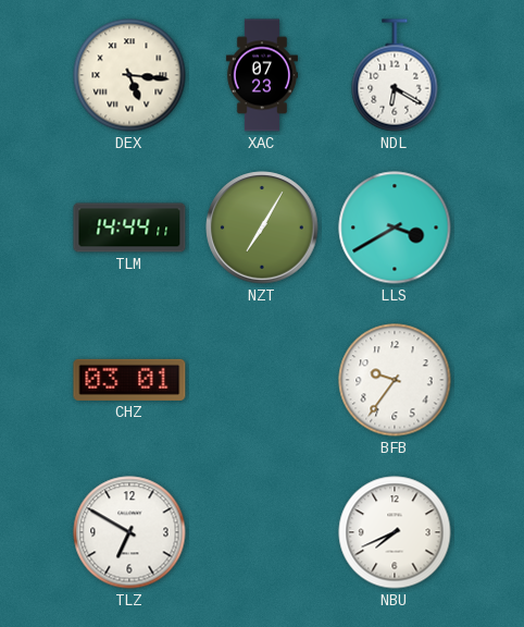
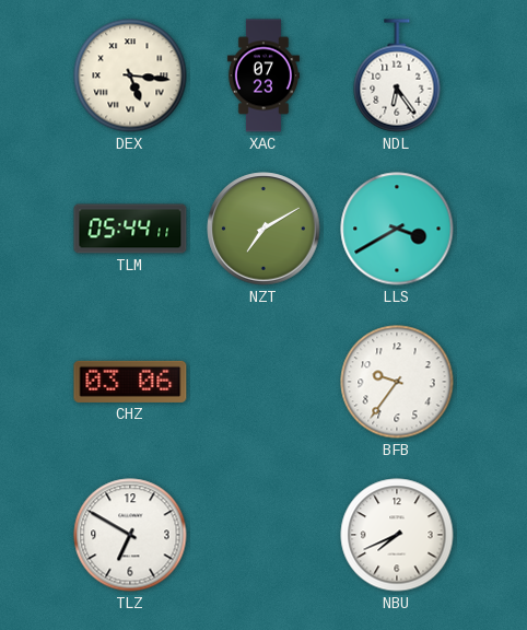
NDL: 6:20 -> 6:24 (397, 75)
TLM: 14:44 -> 05:44 (130, 229)
NZT: 7:05 -> 7:10 (263, 229)
CHZ: 03:01 -> 03:06 (130, 382)
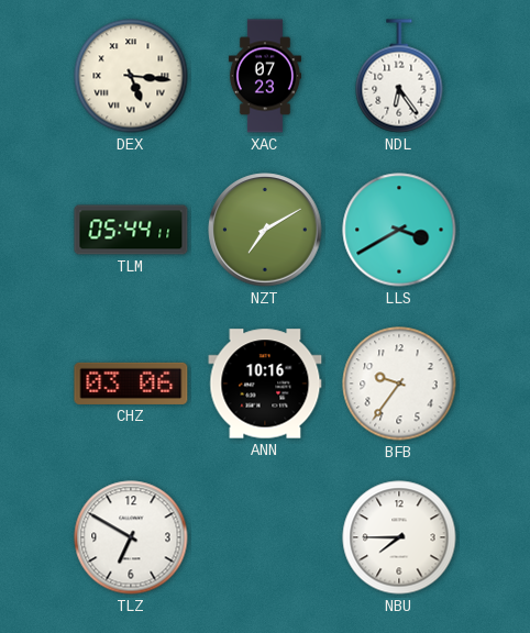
ANN: none -> 10:16 (265, 384)
NBU: 7:41 -> 7:45 (399, 537)
